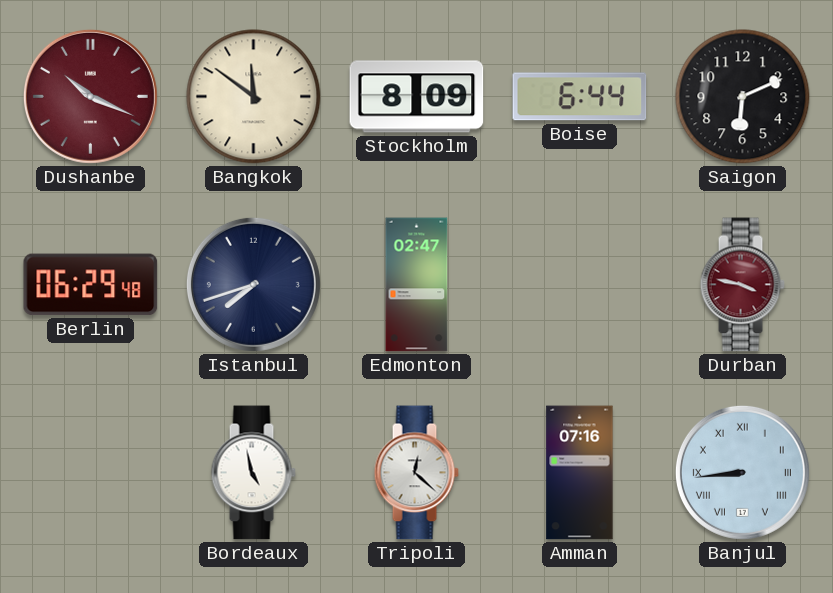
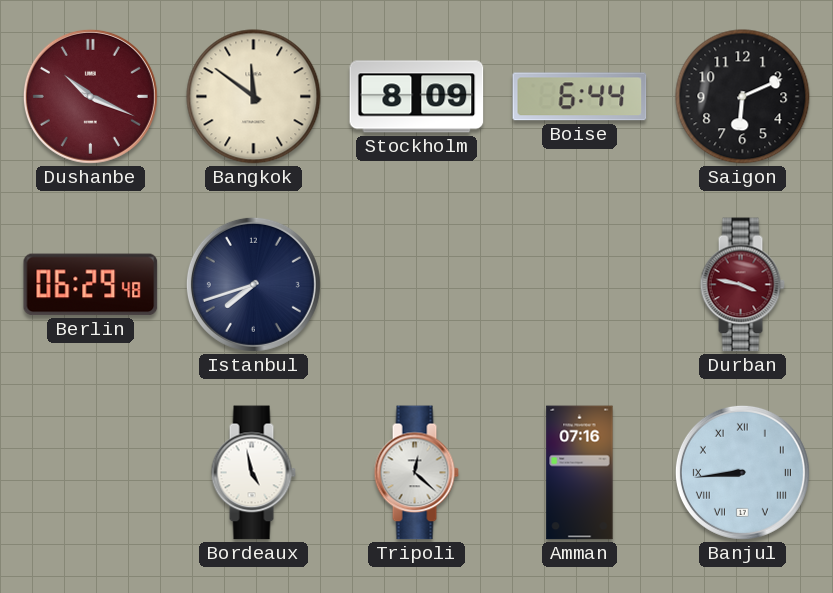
Edmonton: 02:47 -> none (417, 285)
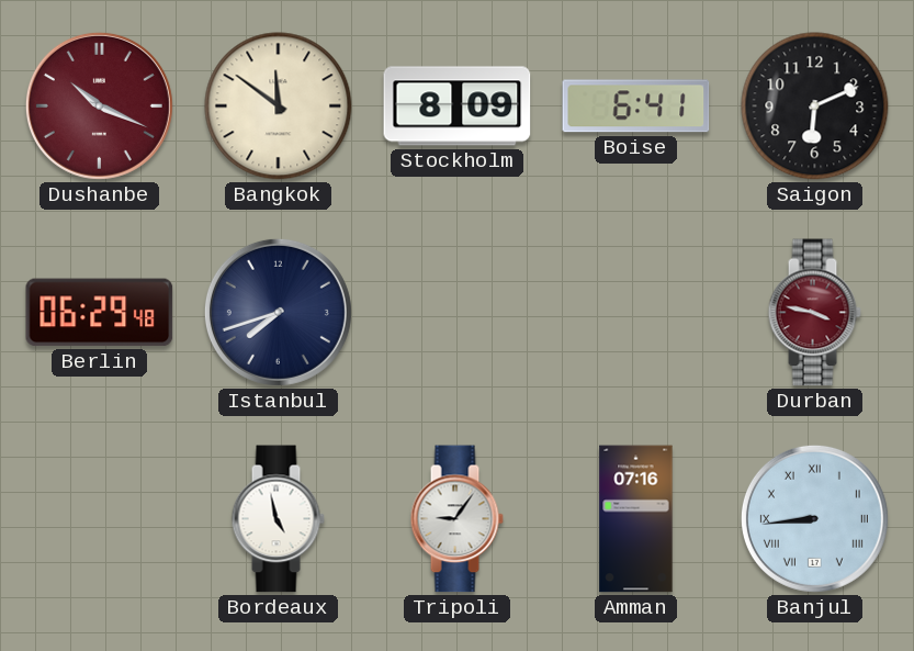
Boise: 6:44 -> 6:41 (636, 106)
Tripoli: 12:22 -> 9:06 (456, 519)
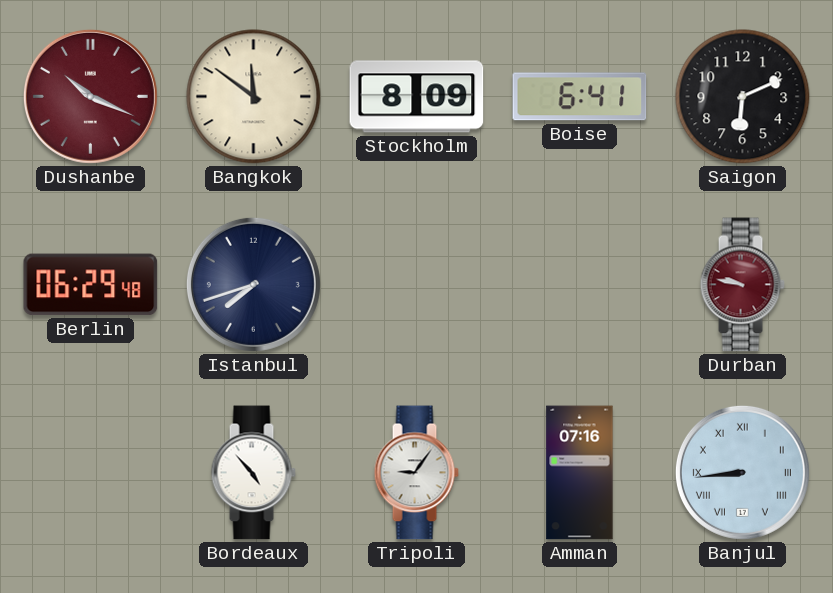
Durban: 3:47 -> 9:47 (742, 285)
Bordeaux: 4:58 -> 4:53 (253, 473)
